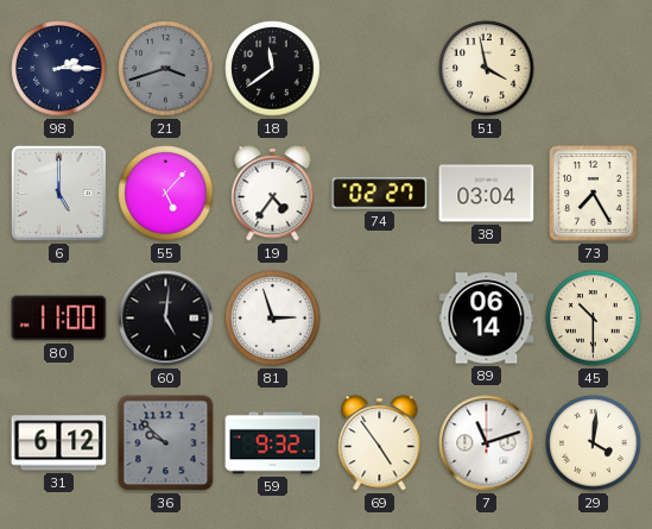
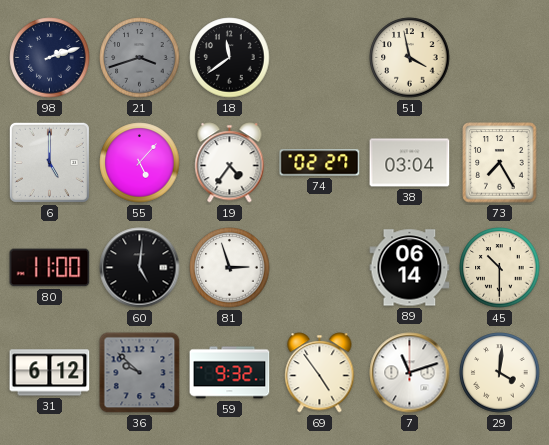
98: 2:15 -> 2:12 (50, 58)
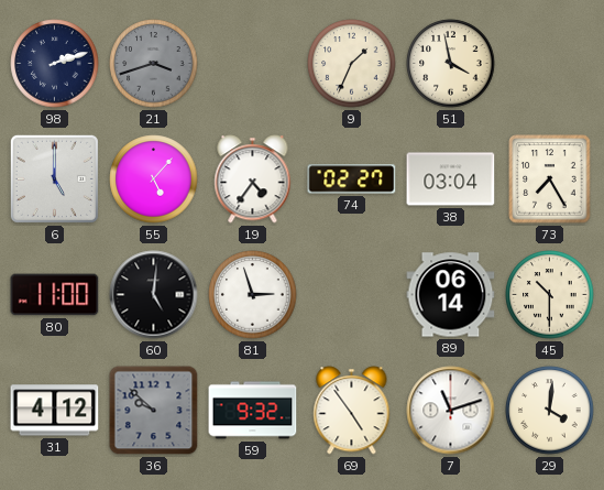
18: 11:39 -> none (230, 58)
9: none -> 1:34 (352, 64)
31: 6:12 -> 4:12 (55, 411)
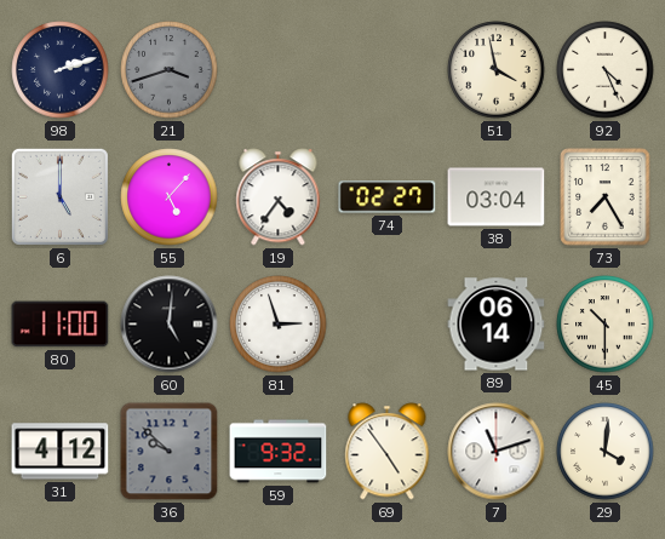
9: 1:34 -> none (352, 64)
92: none -> 4:26 (606, 70)
